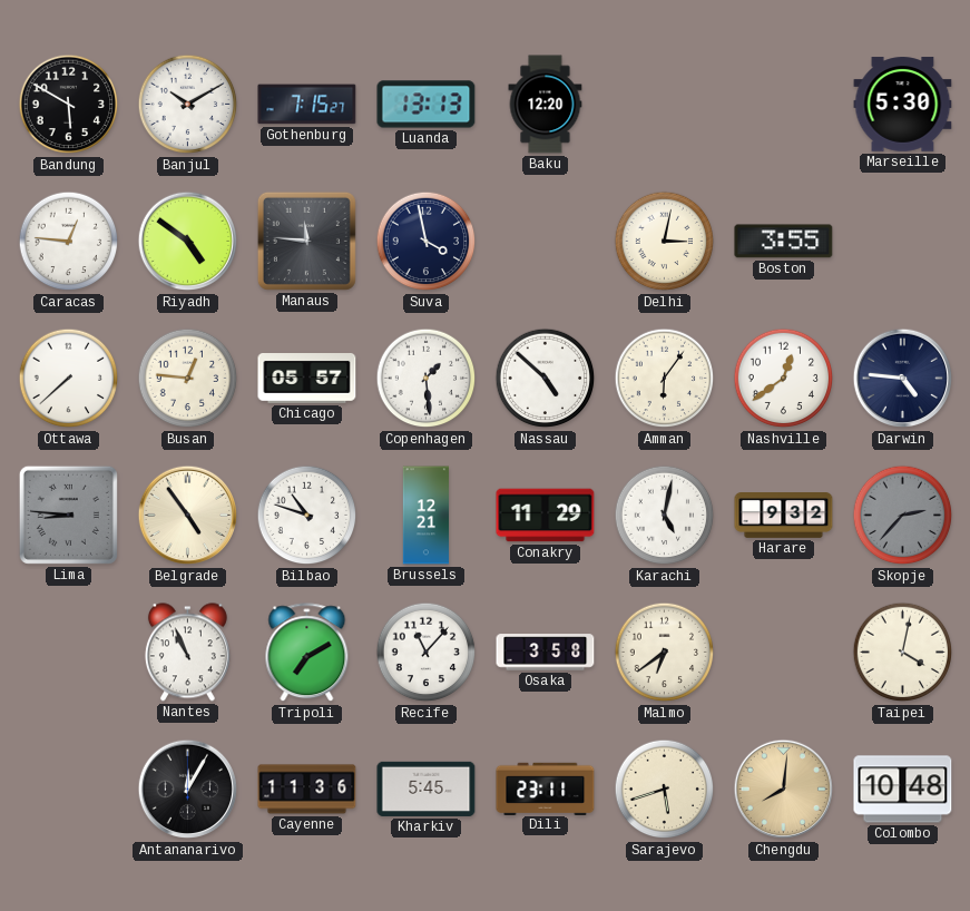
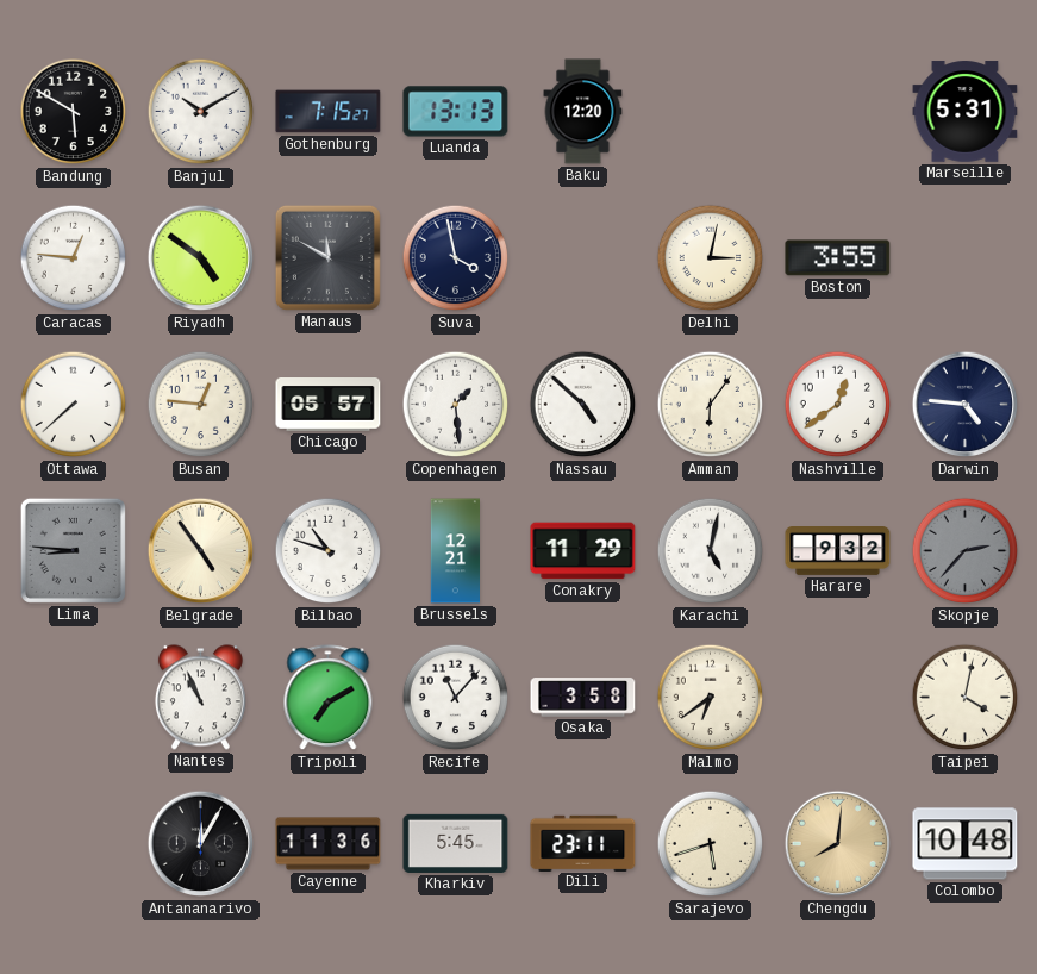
Marseille: 5:30 -> 5:31 (966, 112)
Manaus: 11:46 -> 11:50 (327, 257)
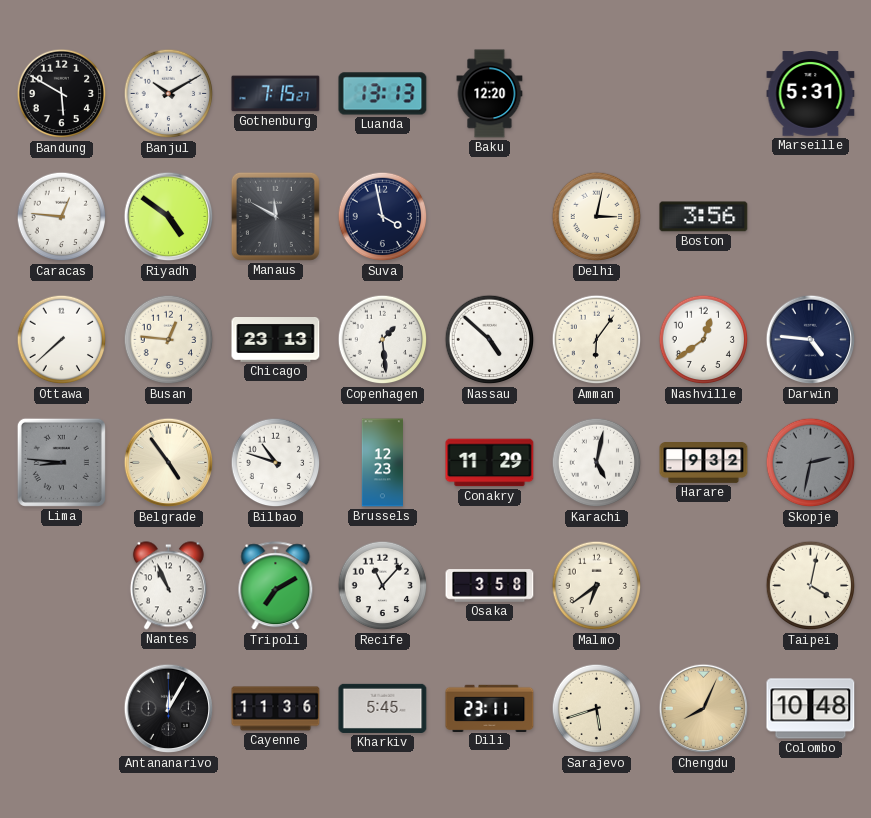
Boston: 3:55 -> 3:56 (704, 217)
Chicago: 05:57 -> 23:13 (276, 340)
Brussels: 12:21 -> 12:23 (382, 463)
Skopje: 2:37 -> 2:32 (811, 463)
Chengdu: 8:01 -> 8:04 (704, 709)
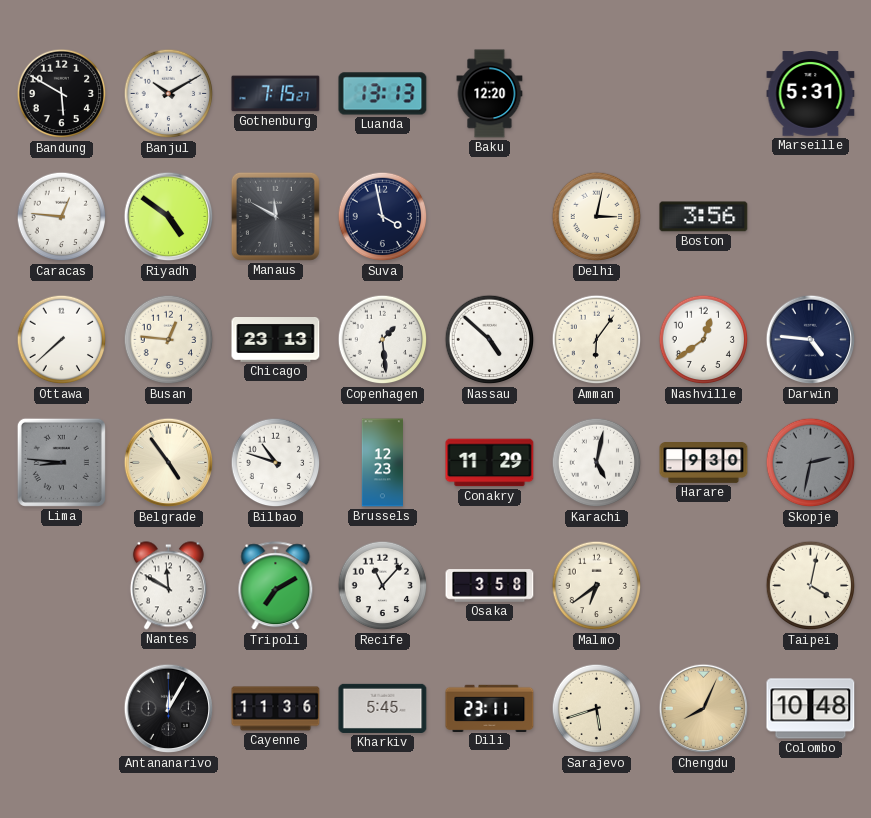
Harare: 9:32 -> 9:30 (704, 463)
Nantes: 10:56 -> 11:50 (168, 586)
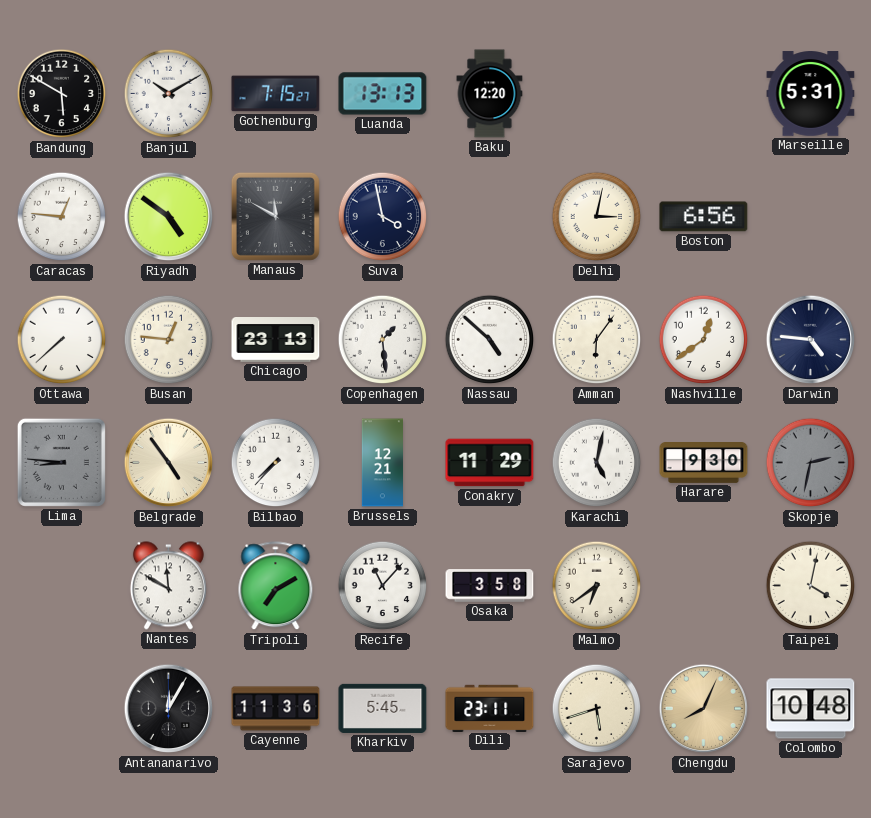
Boston: 3:56 -> 6:56 (704, 217)
Bilbao: 10:48 -> 7:37 (276, 463)
Brussels: 12:23 -> 12:21 (382, 463)
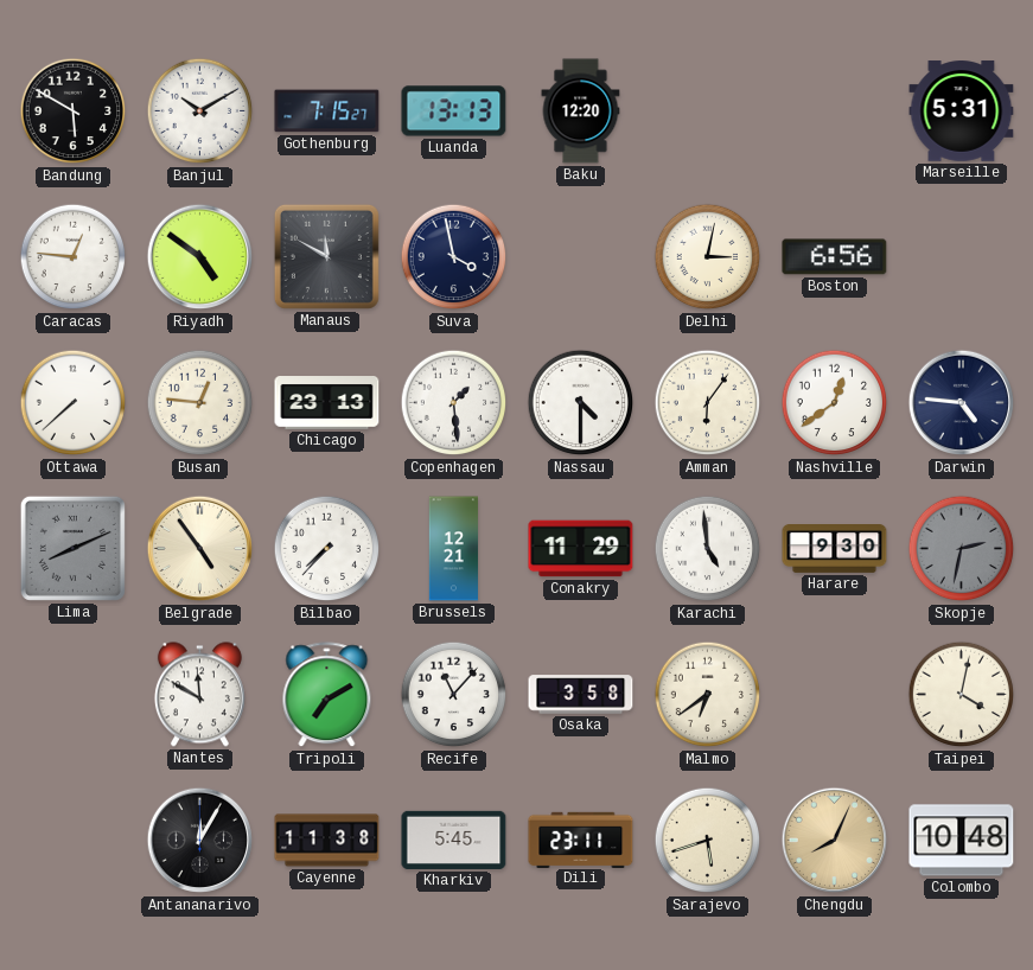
Nassau: 4:52 -> 4:30 (581, 403)
Lima: 8:46 -> 8:11 (72, 548)
Karachi: 5:02 -> 4:59 (708, 549)
Cayenne: 11:36 -> 11:38 (327, 841)
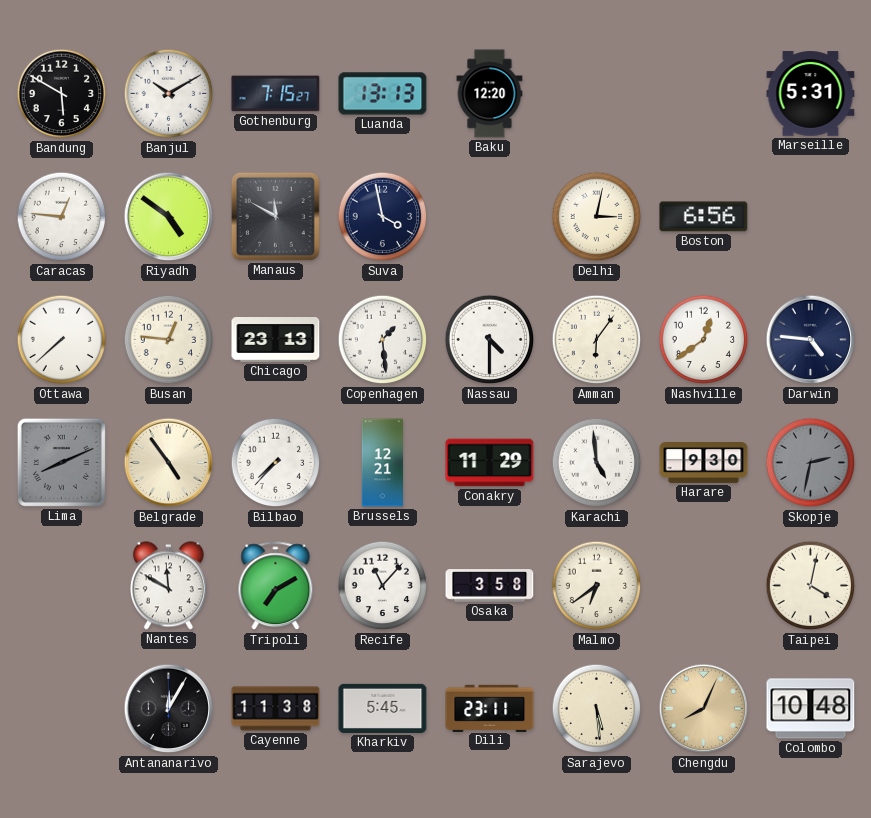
Sarajevo: 5:42 -> 5:29 (597, 709)
